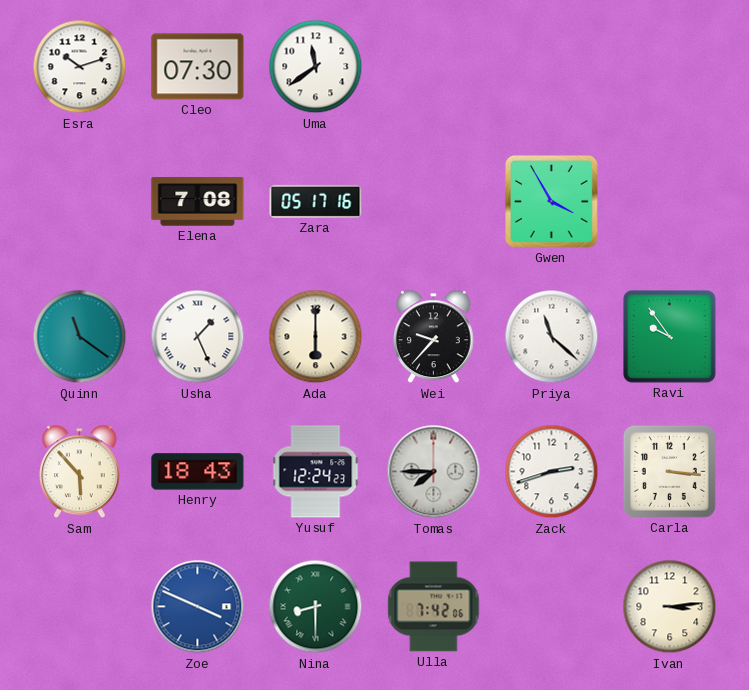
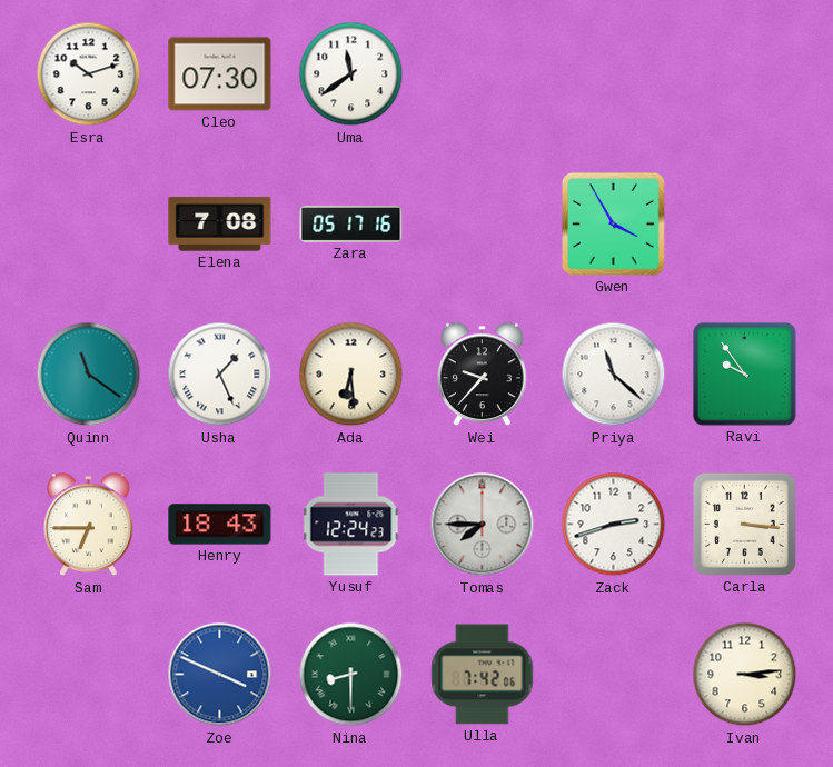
Ada: 6:00 -> 6:29 (351, 375)
Sam: 5:53 -> 6:45 (89, 525)
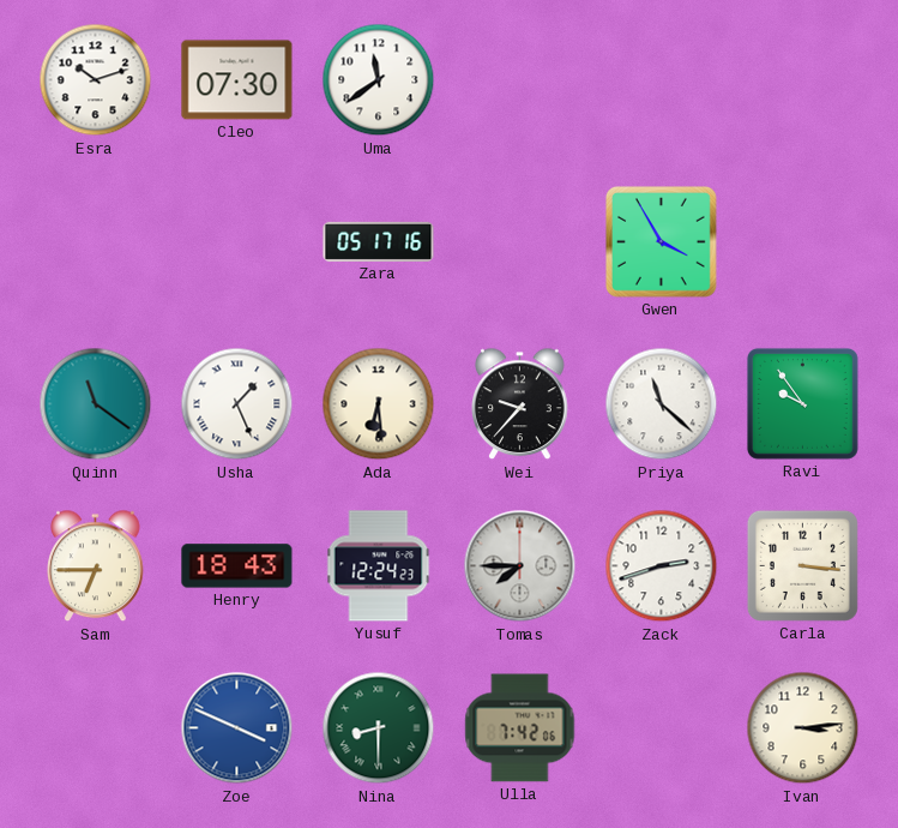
Elena: 7:08 -> none (220, 225)
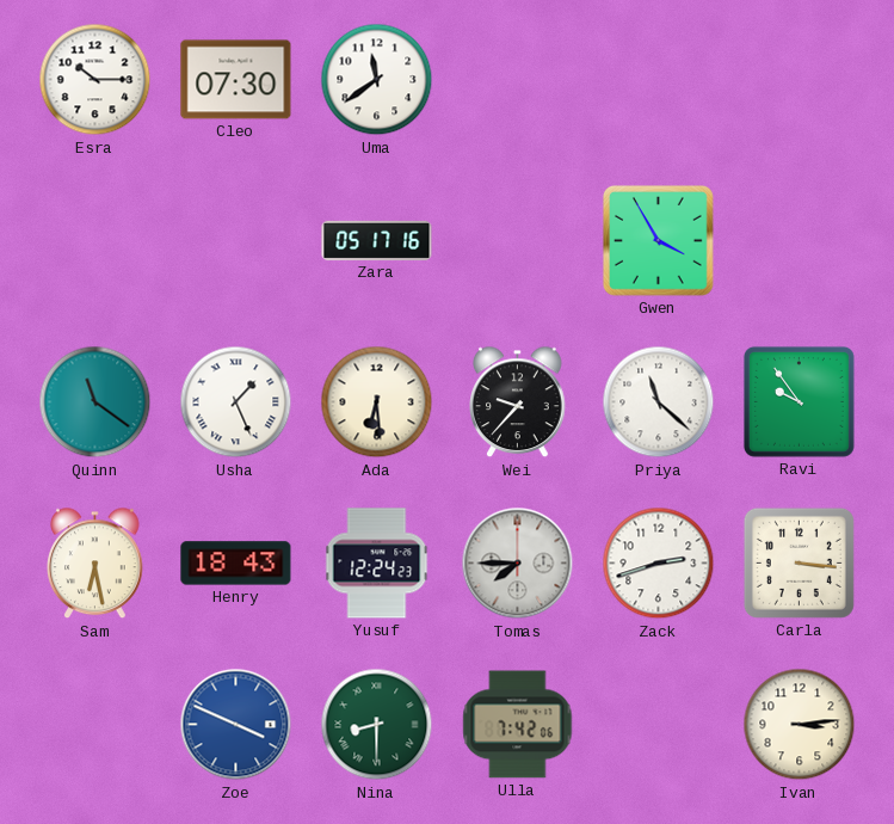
Esra: 10:12 -> 10:15 (95, 80)
Sam: 6:45 -> 6:28 (95, 564)
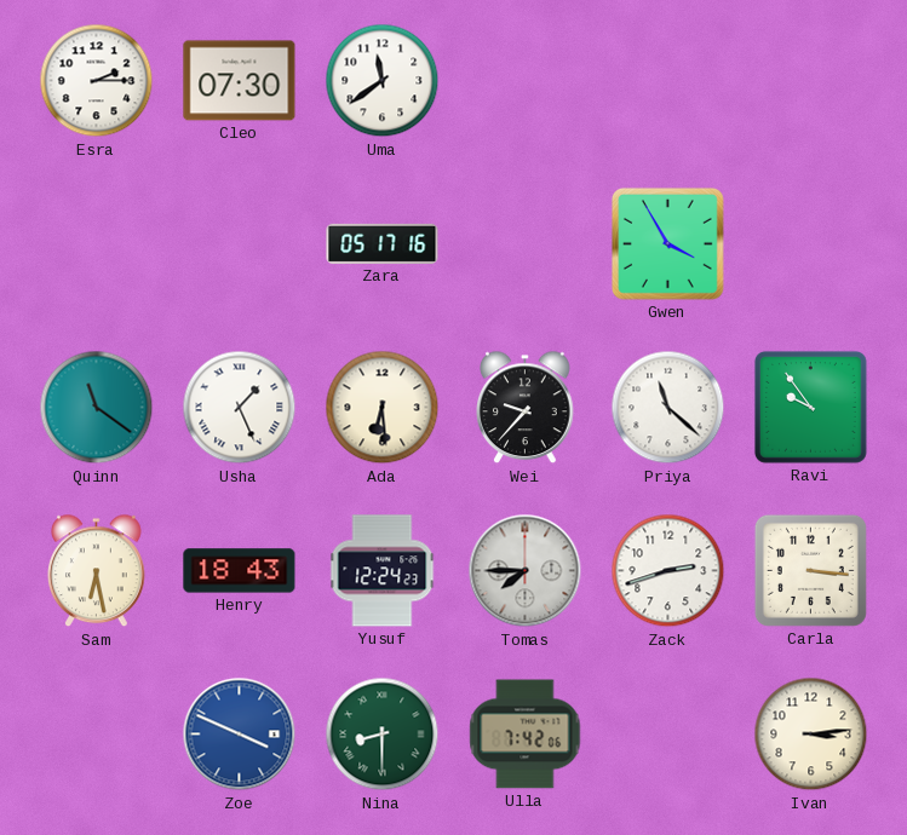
Esra: 10:15 -> 2:15 (97, 81)
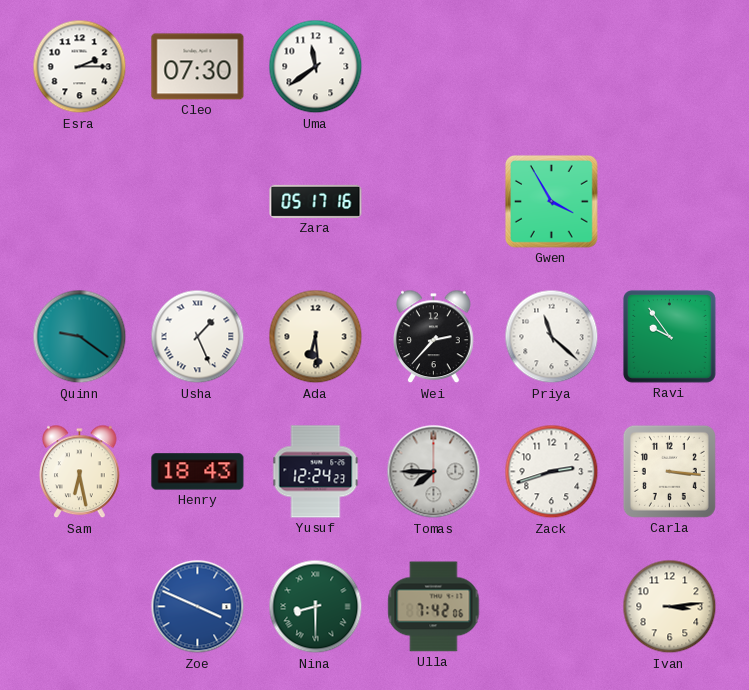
Quinn: 11:21 -> 9:21 (80, 337)
Wei: 9:37 -> 2:37 (434, 337)
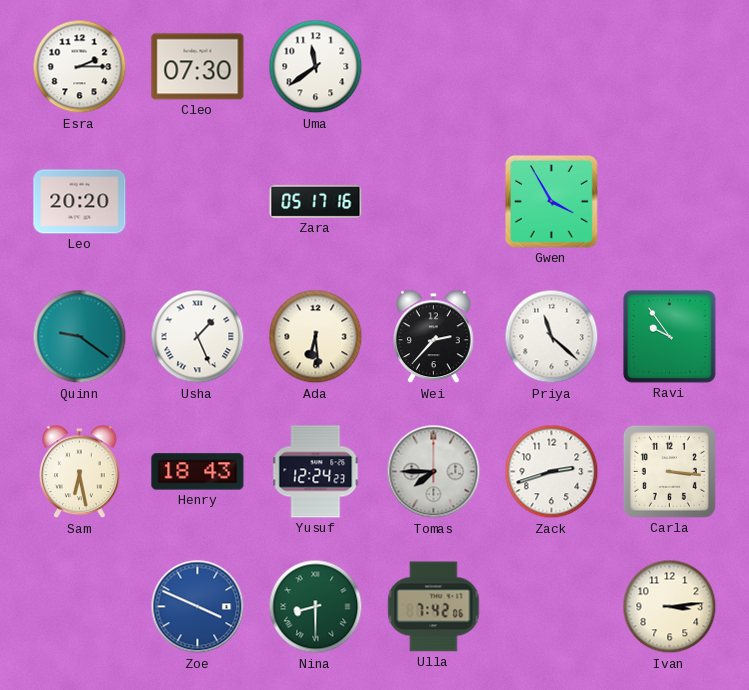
Leo: none -> 20:20 (80, 202)
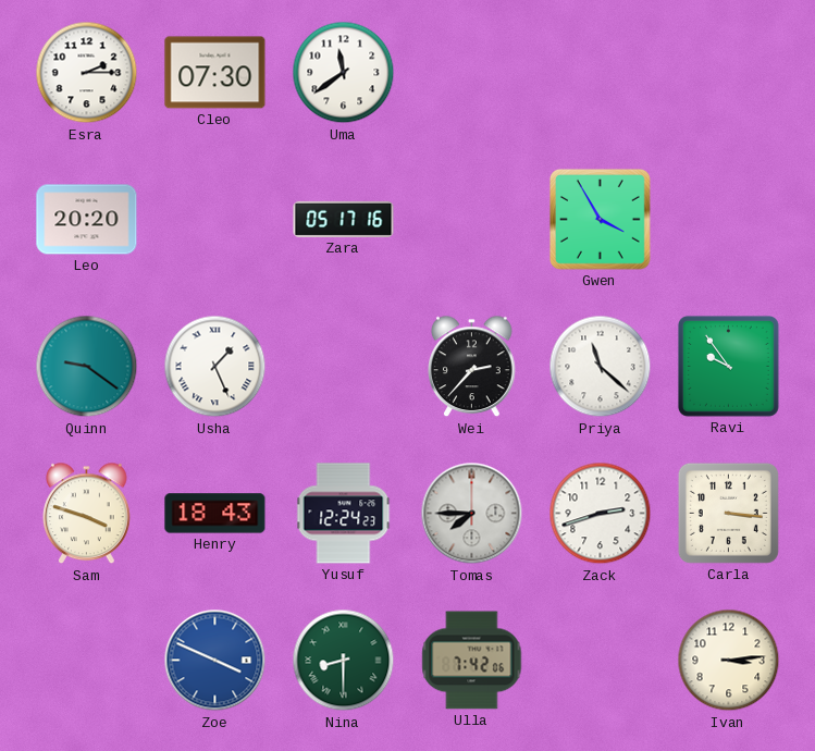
Ada: 6:29 -> none (316, 337)
Sam: 6:28 -> 3:48 (87, 514)
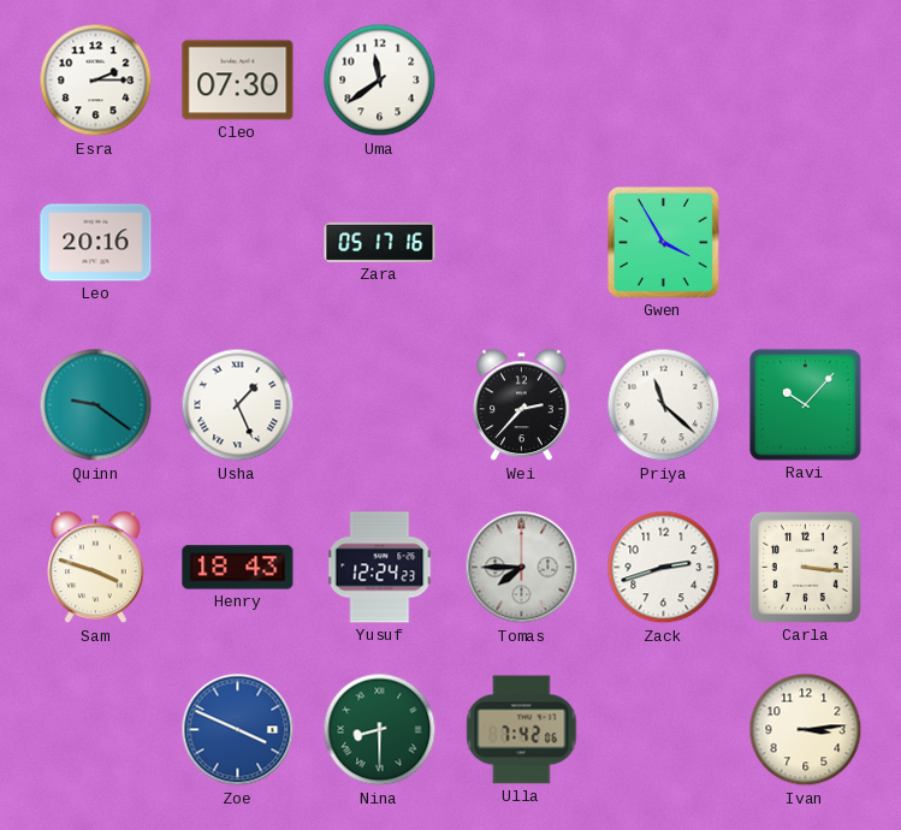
Leo: 20:20 -> 20:16 (96, 243)
Ravi: 9:54 -> 10:07 (805, 404)
